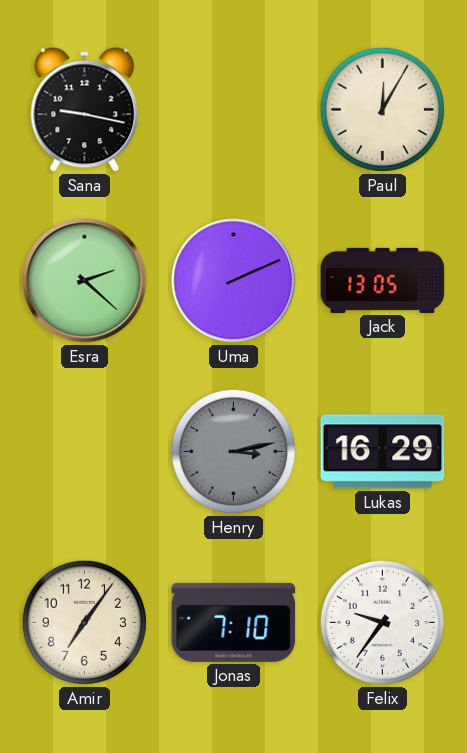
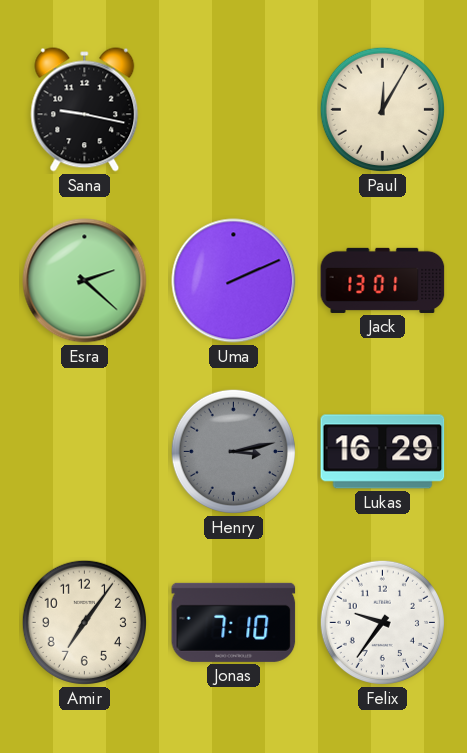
Jack: 13:05 -> 13:01 (383, 280)
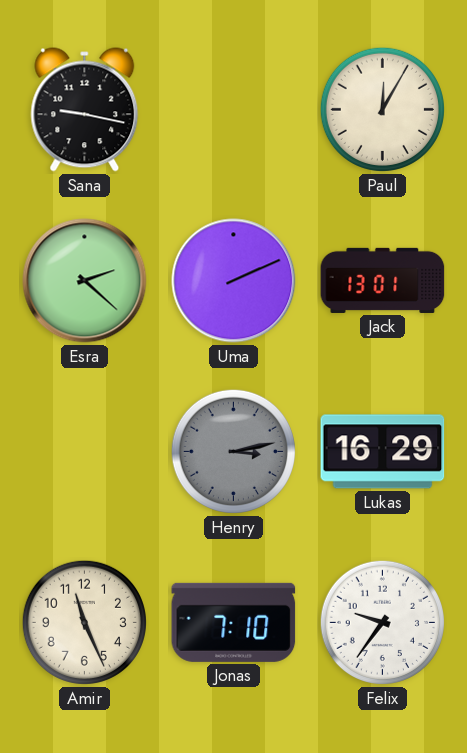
Amir: 7:06 -> 11:26 (84, 622)
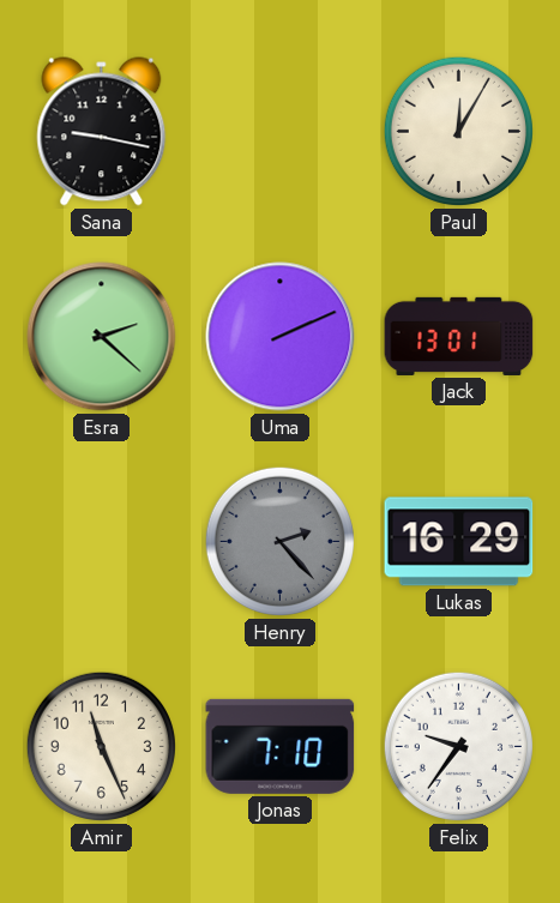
Henry: 3:13 -> 2:23 (279, 541)
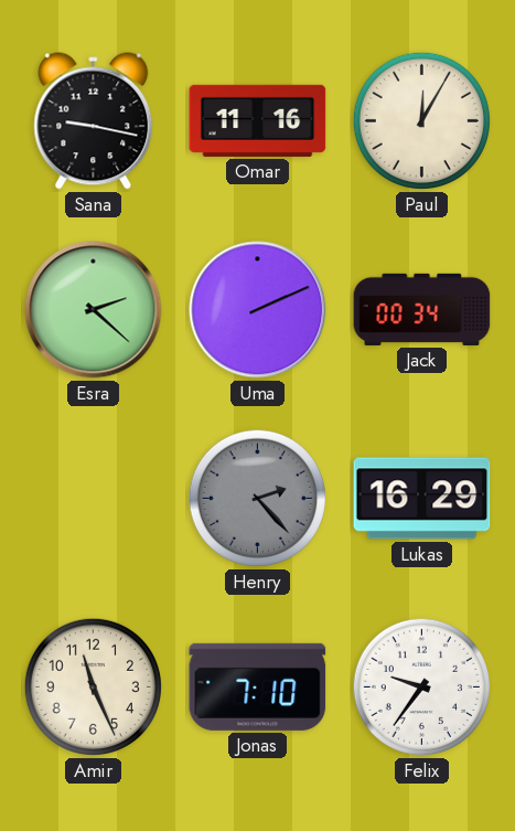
Omar: none -> 11:16 (258, 120)
Jack: 13:01 -> 00:34 (422, 309)
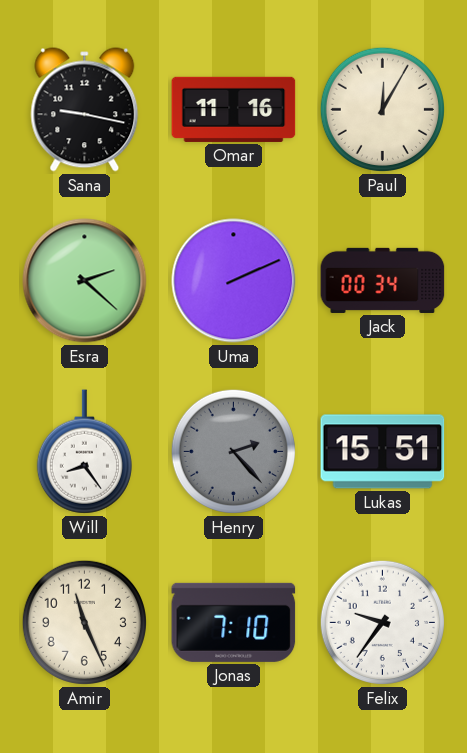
Will: none -> 8:24 (84, 452)
Lukas: 16:29 -> 15:51 (383, 452)
